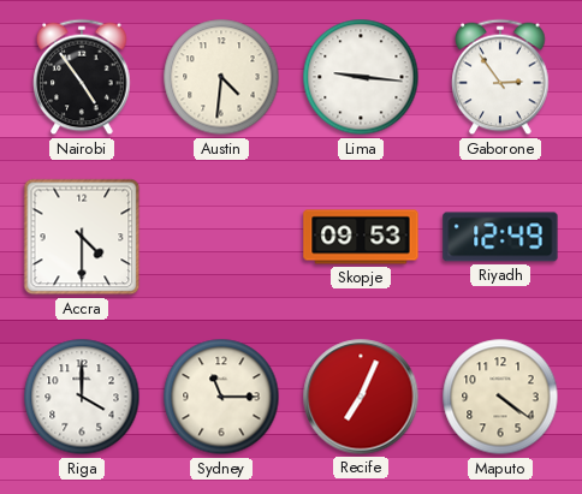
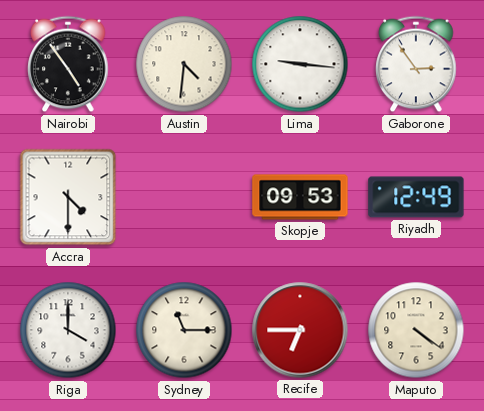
Recife: 7:04 -> 6:45 (300, 330)
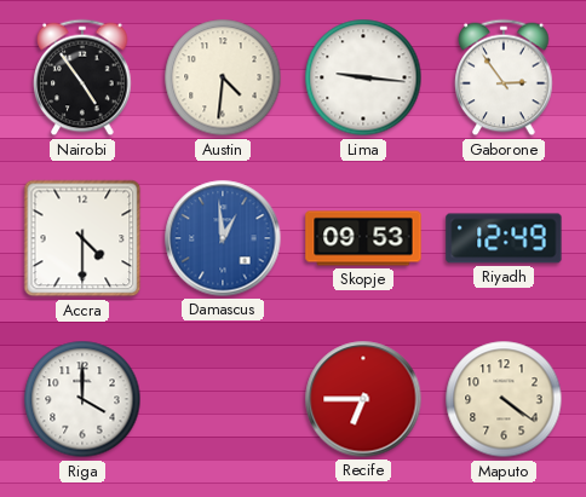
Damascus: none -> 12:59 (223, 238)
Sydney: 11:15 -> none (184, 330)
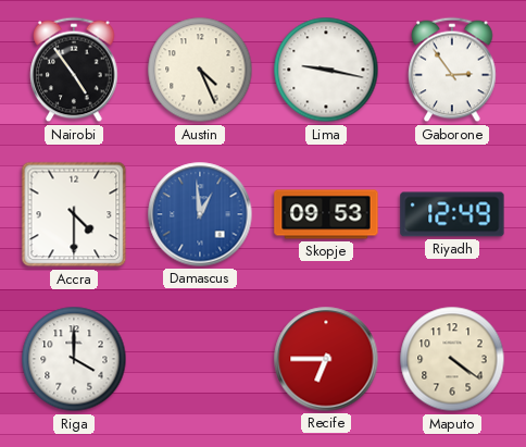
Austin: 4:31 -> 4:26 (200, 70)
Lima: 9:16 -> 9:17 (326, 70)
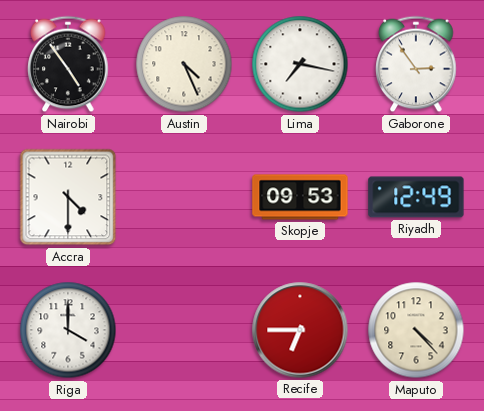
Lima: 9:17 -> 7:17 (300, 64)
Damascus: 12:59 -> none (200, 214)
Maputo: 4:21 -> 4:23 (416, 330)
